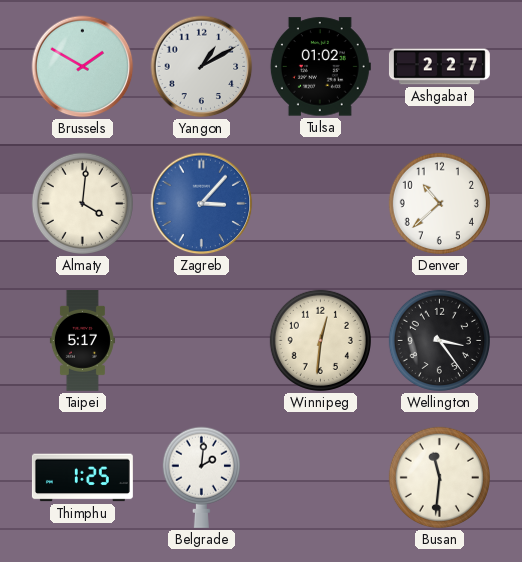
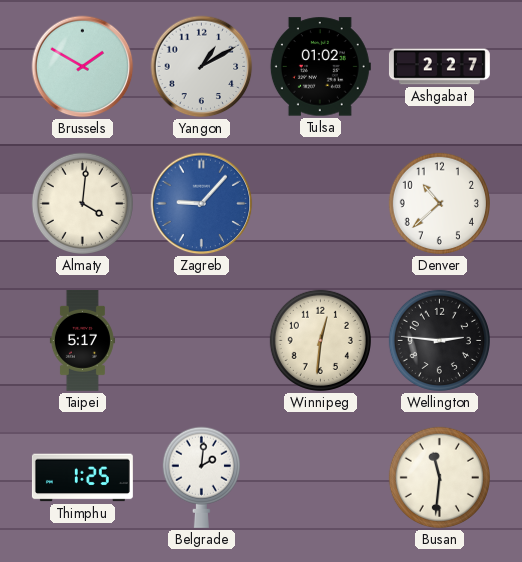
Zagreb: 3:07 -> 9:07 (202, 204)
Wellington: 3:24 -> 2:46 (439, 340)
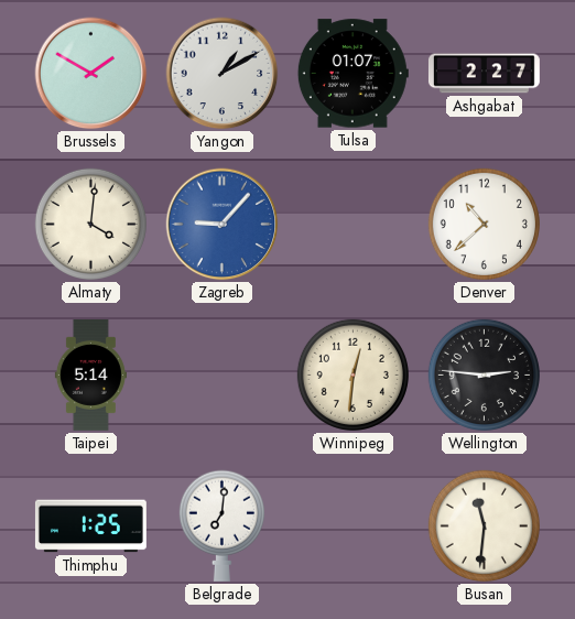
Tulsa: 01:02 -> 01:07 (352, 74)
Taipei: 5:17 -> 5:14 (90, 374)
Belgrade: 2:01 -> 7:01 (221, 525)
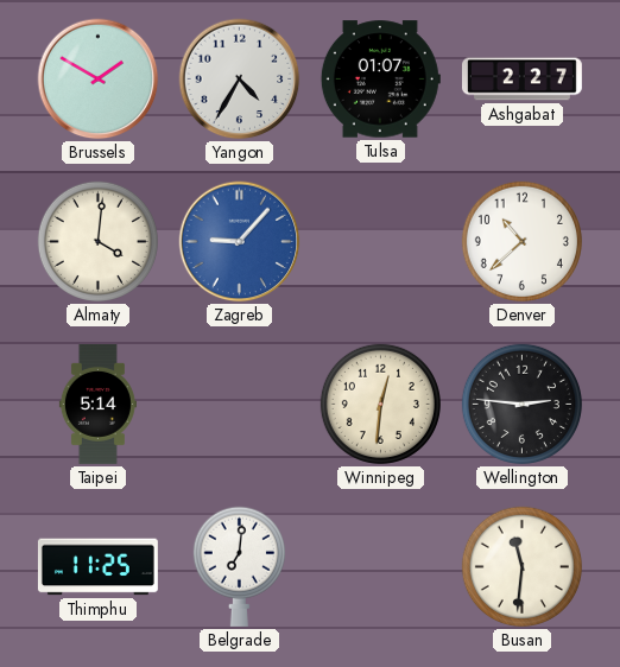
Yangon: 1:10 -> 4:35 (240, 80)
Thimphu: 1:25 -> 11:25 (97, 567)
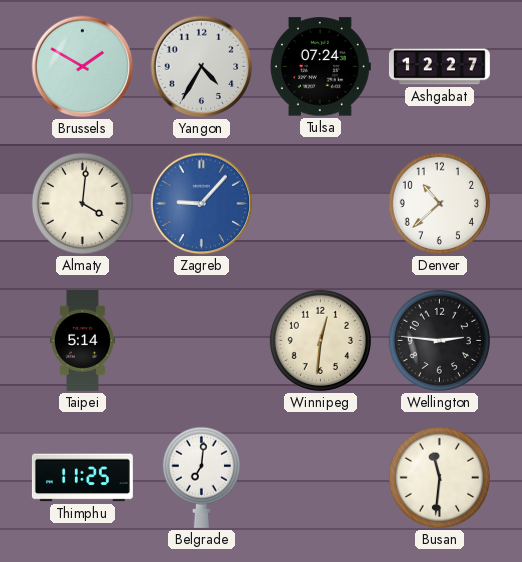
Tulsa: 01:07 -> 07:24 (320, 67)
Ashgabat: 2:27 -> 12:27 (439, 67)
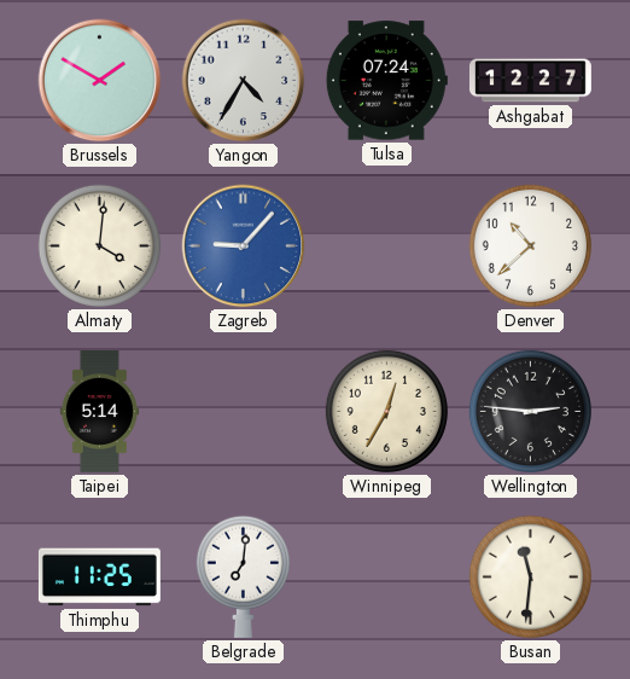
Winnipeg: 12:31 -> 12:35 (386, 411)
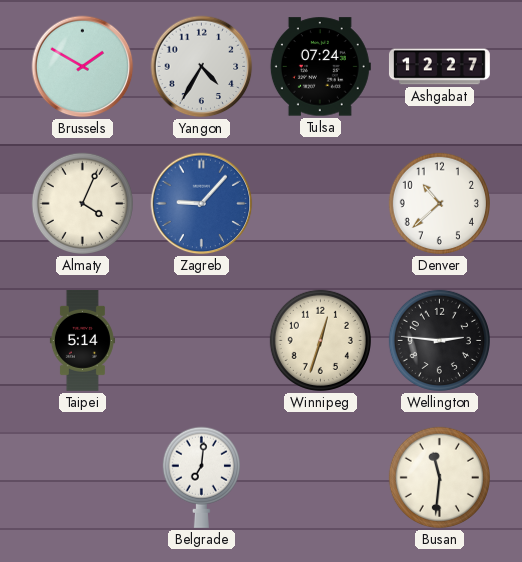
Almaty: 4:01 -> 4:04 (82, 203)
Winnipeg: 12:35 -> 12:33 (320, 340)
Thimphu: 11:25 -> none (99, 578)
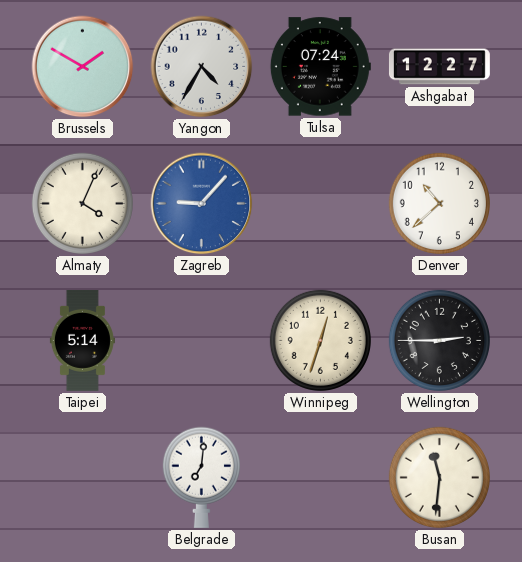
Wellington: 2:46 -> 2:45 (439, 340)
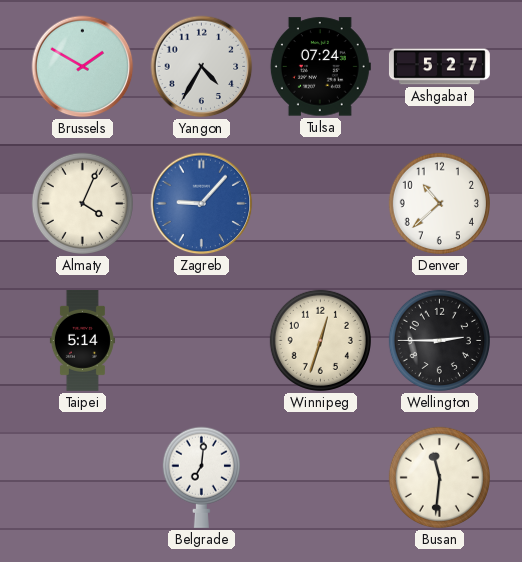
Ashgabat: 12:27 -> 5:27 (439, 67)
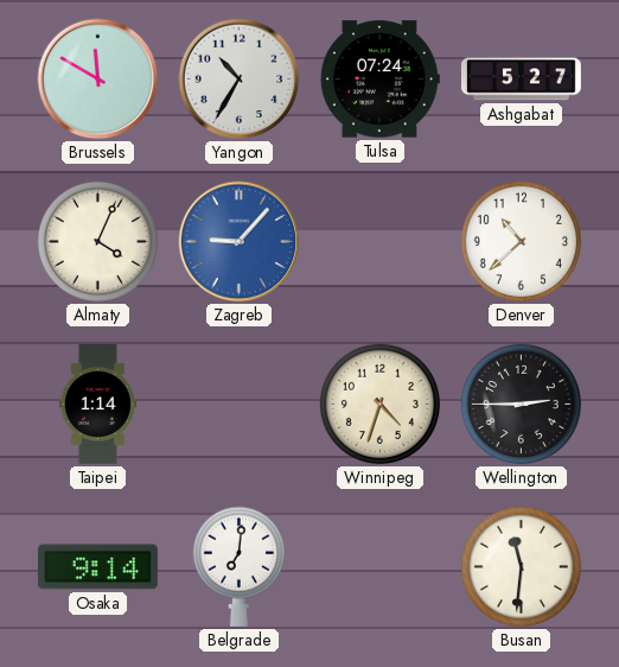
Brussels: 1:50 -> 11:50 (98, 80)
Yangon: 4:35 -> 10:35 (240, 80)
Taipei: 5:14 -> 1:14 (97, 404)
Winnipeg: 12:33 -> 4:33 (379, 404)
Osaka: none -> 9:14 (97, 567)
